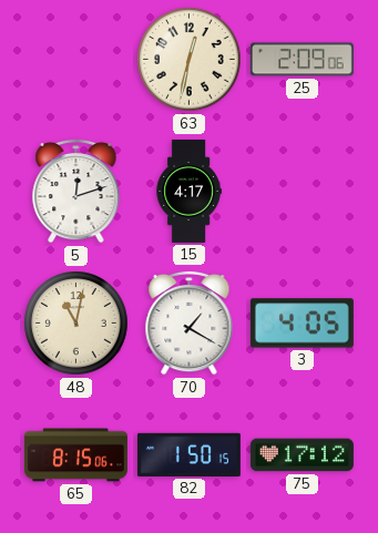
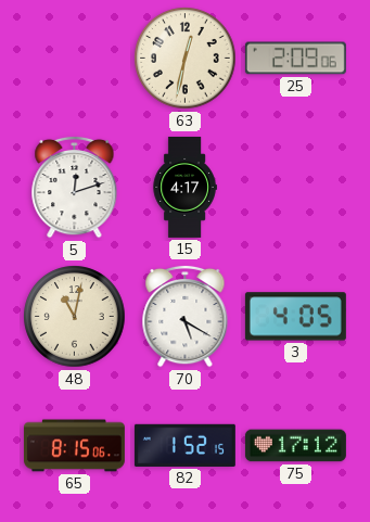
70: 1:20 -> 5:20 (186, 316)
82: 1:50 -> 1:52 (184, 445)
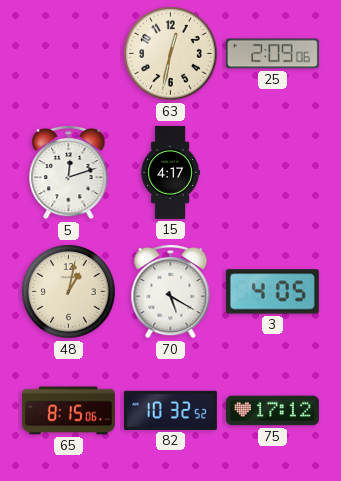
48: 11:02 -> 1:02 (69, 292)
82: 1:52 -> 10:32 (170, 410)
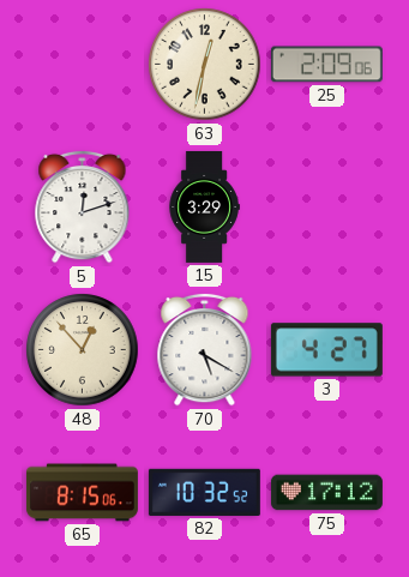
15: 4:17 -> 3:29 (204, 206)
48: 1:02 -> 12:53 (83, 350)
3: 4:05 -> 4:27 (326, 350)
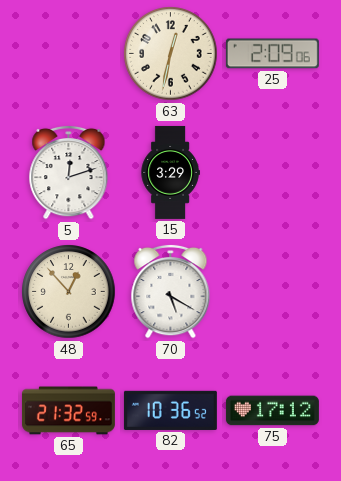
3: 4:27 -> none (326, 350)
65: 8:15 -> 21:32 (68, 411)
82: 10:32 -> 10:36 (170, 410)
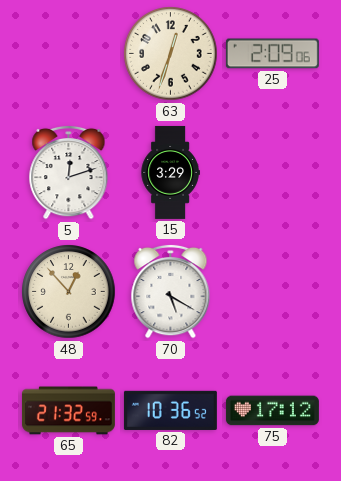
63: 12:32 -> 12:33 (171, 54)
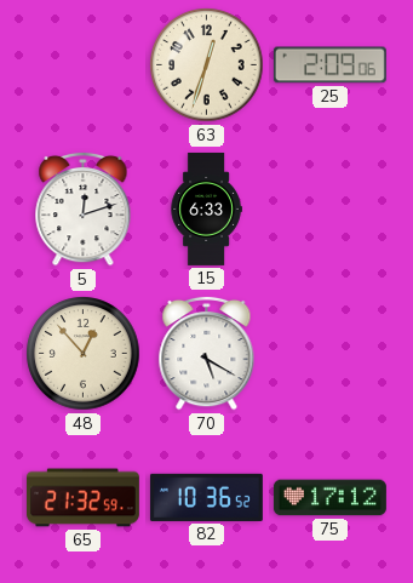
15: 3:29 -> 6:33 (206, 208)
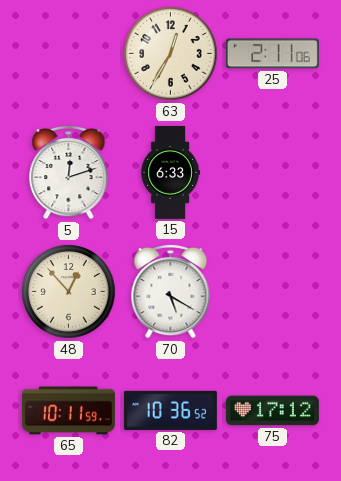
63: 12:33 -> 12:35 (171, 54)
25: 2:09 -> 2:11 (272, 54)
65: 21:32 -> 10:11 (68, 411)
